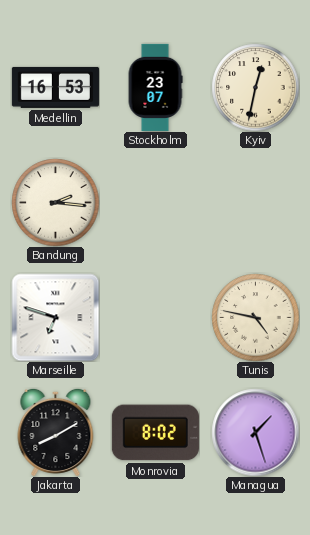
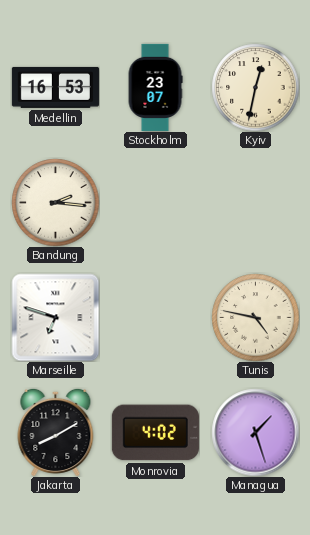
Monrovia: 8:02 -> 4:02 (155, 433)
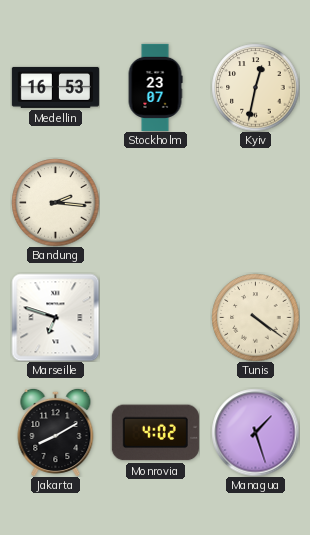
Tunis: 4:47 -> 4:21 (255, 317)
